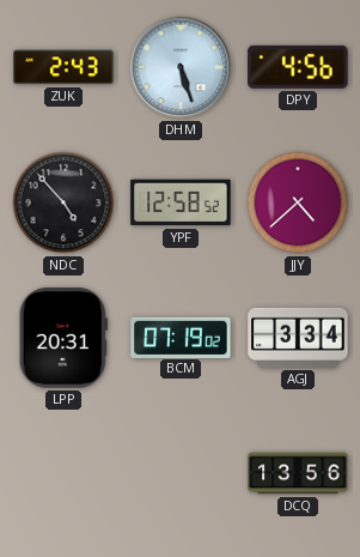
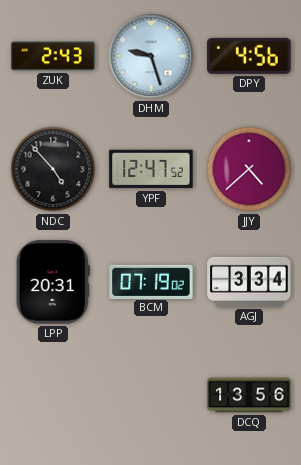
DHM: 5:27 -> 9:27 (151, 56)
YPF: 12:58 -> 12:47 (151, 169)
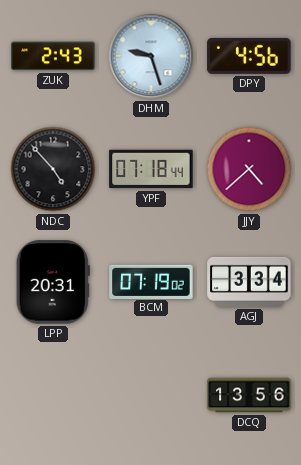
YPF: 12:47 -> 07:18 (151, 169)
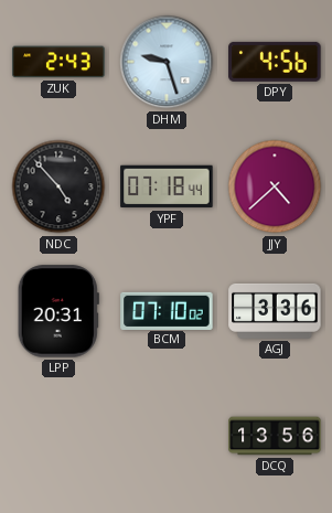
BCM: 07:19 -> 07:10 (167, 310)
AGJ: 3:34 -> 3:36 (275, 311)
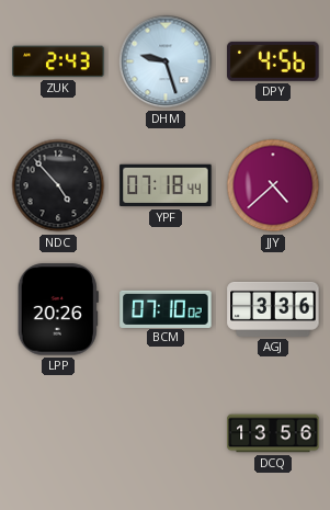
LPP: 20:31 -> 20:26 (58, 309)
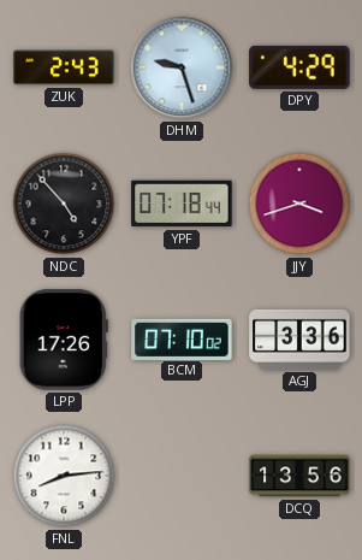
DPY: 4:56 -> 4:29 (299, 67)
JJY: 4:38 -> 3:42 (299, 204)
LPP: 20:26 -> 17:26 (64, 340)
FNL: none -> 8:14 (64, 476)
